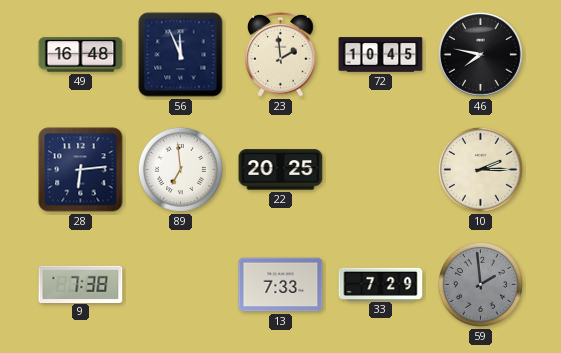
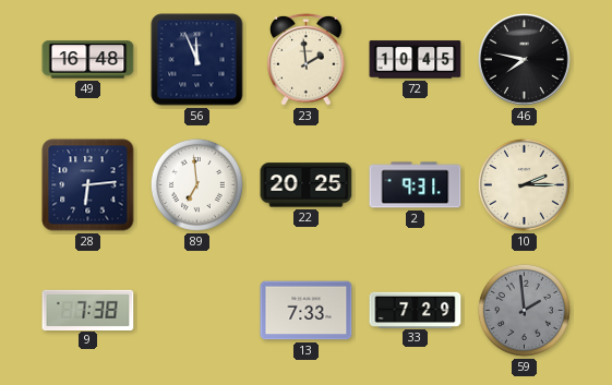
2: none -> 9:31 (416, 185)
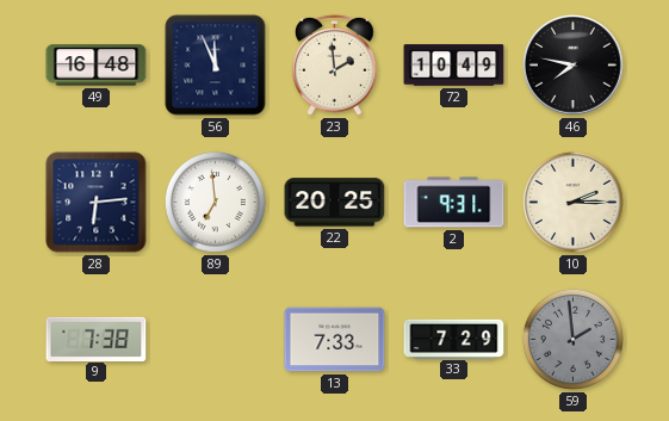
72: 10:45 -> 10:49 (454, 66)
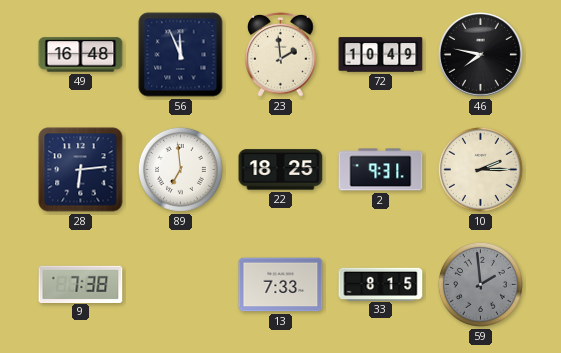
22: 20:25 -> 18:25 (281, 170)
33: 7:29 -> 8:15 (381, 284)
